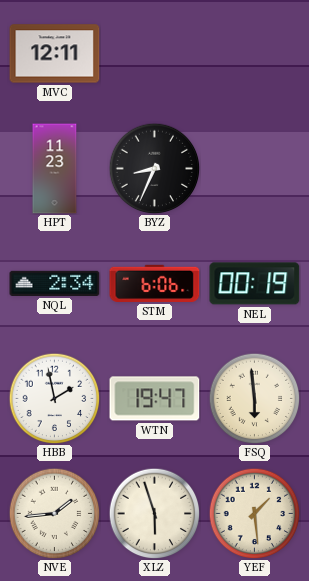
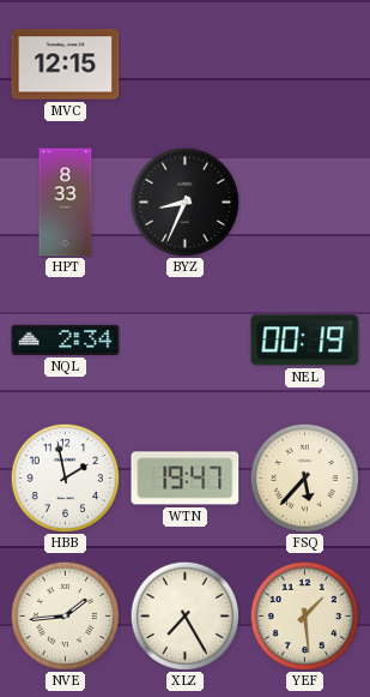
MVC: 12:11 -> 12:15 (66, 65)
HPT: 11:23 -> 8:33 (66, 203)
STM: 6:06 -> none (155, 283)
FSQ: 5:59 -> 5:37 (304, 477)
XLZ: 5:57 -> 7:25 (184, 615)
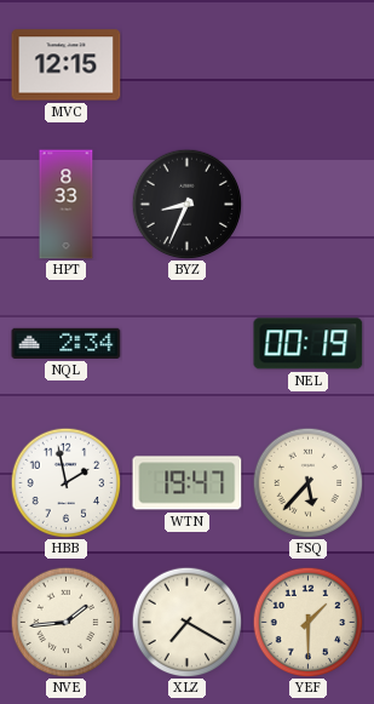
XLZ: 7:25 -> 7:20 (186, 622)
YEF: 1:29 -> 1:30 (307, 622)
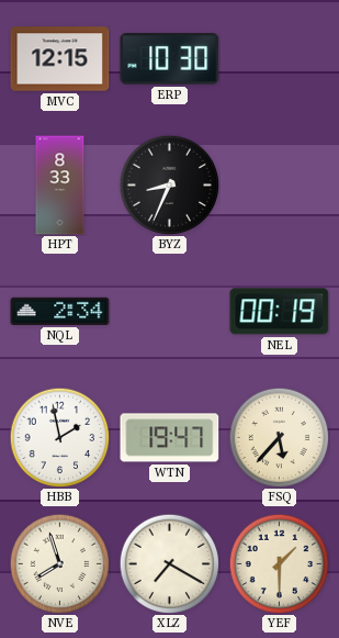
ERP: none -> 10:30 (170, 59)
NVE: 1:44 -> 7:57 (59, 563)
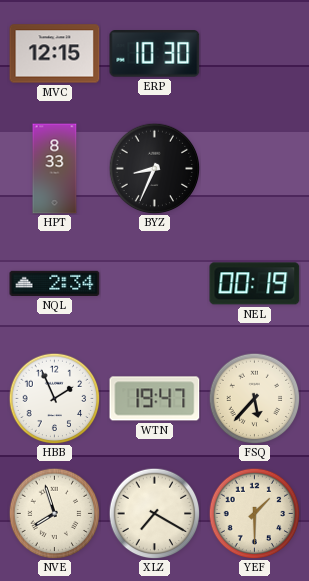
HBB: 1:58 -> 1:56 (54, 398)
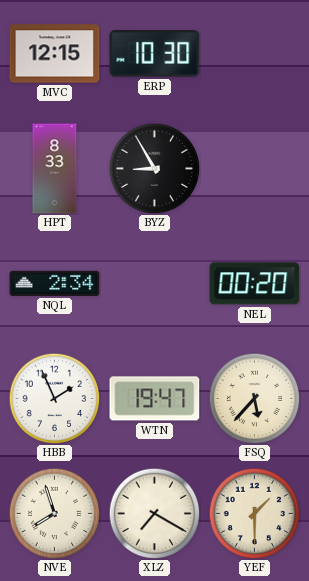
BYZ: 8:34 -> 8:55 (154, 168)
NEL: 00:19 -> 00:20 (255, 284)
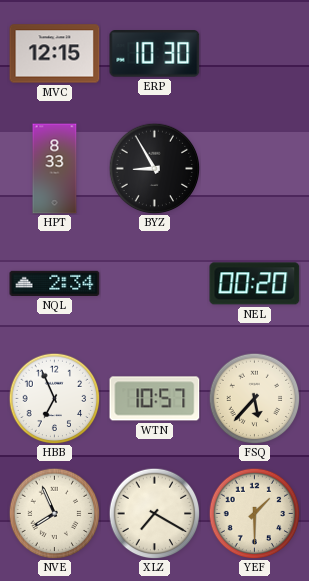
HBB: 1:56 -> 6:56 (54, 398)
WTN: 19:47 -> 10:57 (155, 399)
NVE: 7:57 -> 7:56 (54, 513)
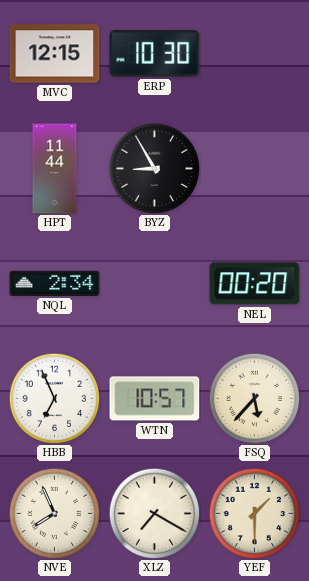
HPT: 8:33 -> 11:44 (55, 169)
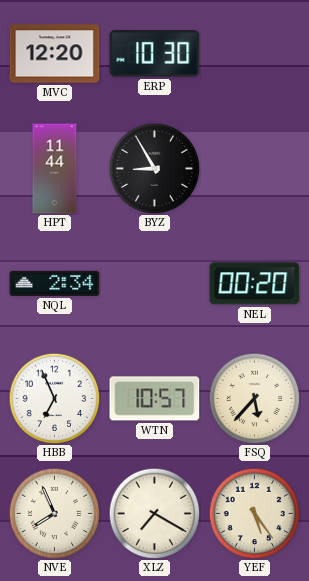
MVC: 12:15 -> 12:20 (55, 54)
YEF: 1:30 -> 5:24 (254, 513)
